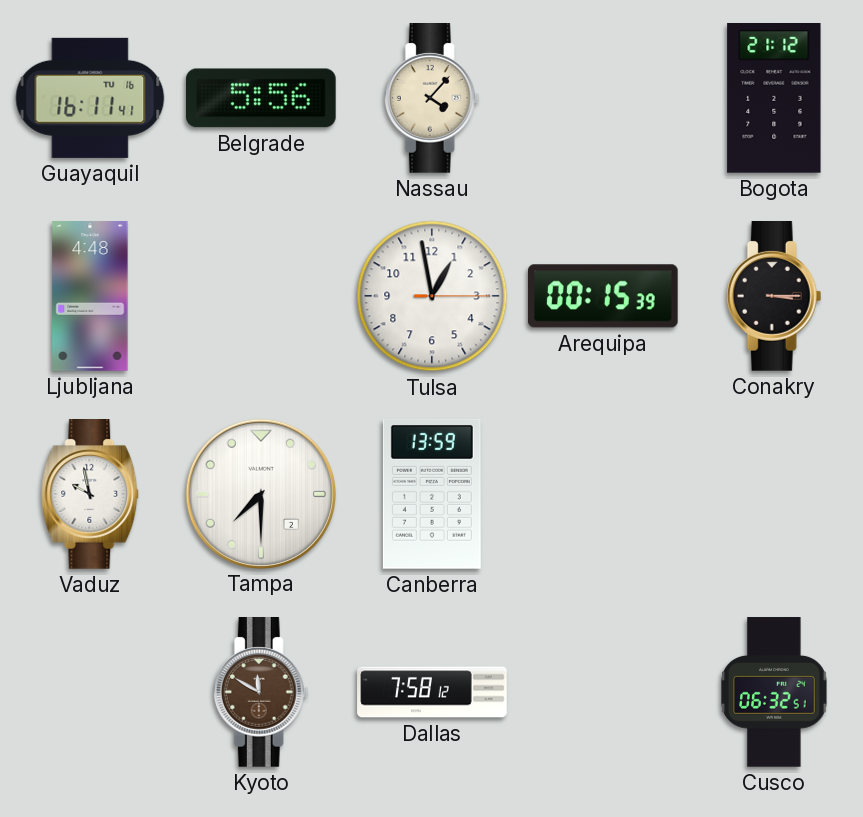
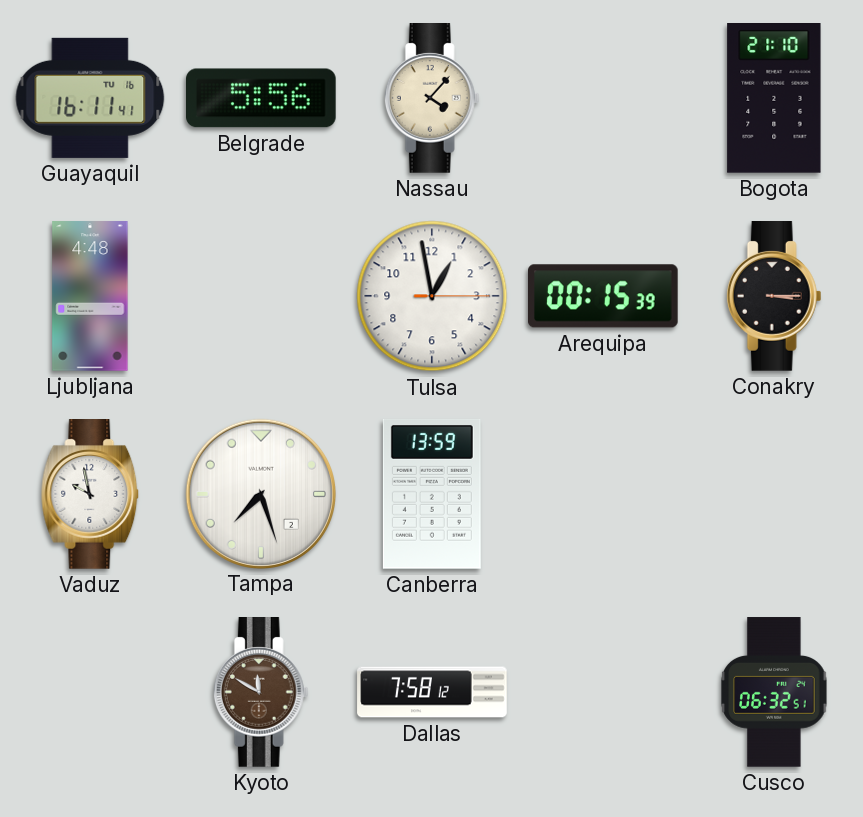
Bogota: 21:12 -> 21:10 (774, 99)
Tampa: 7:30 -> 7:27 (260, 493)
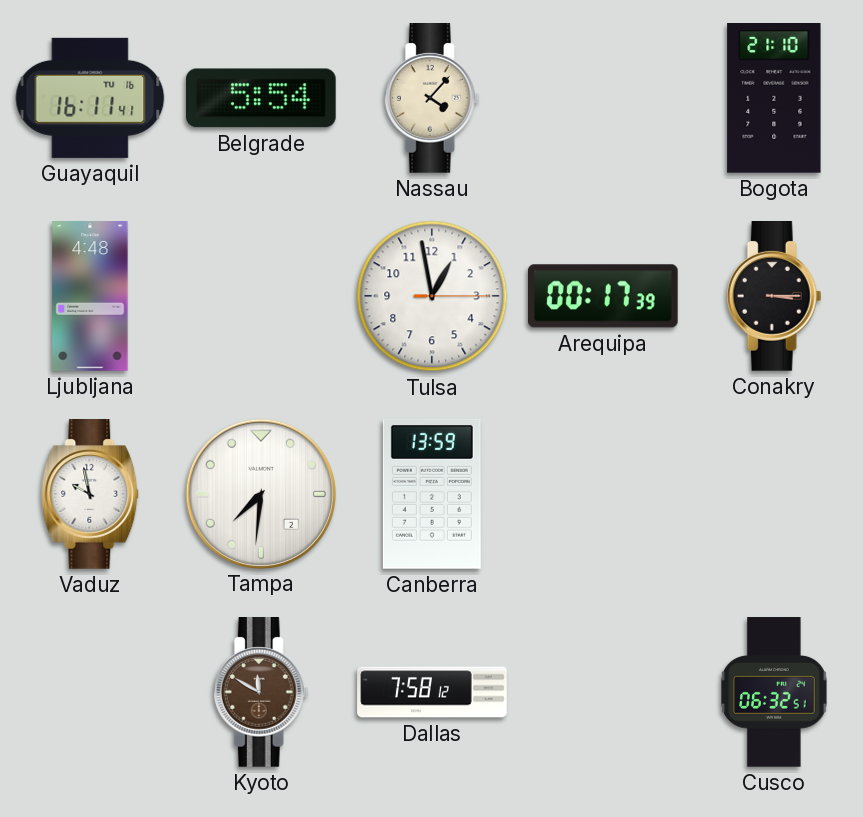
Belgrade: 5:56 -> 5:54 (262, 98)
Arequipa: 00:15 -> 00:17 (604, 296)
Tampa: 7:27 -> 7:31 (260, 493)
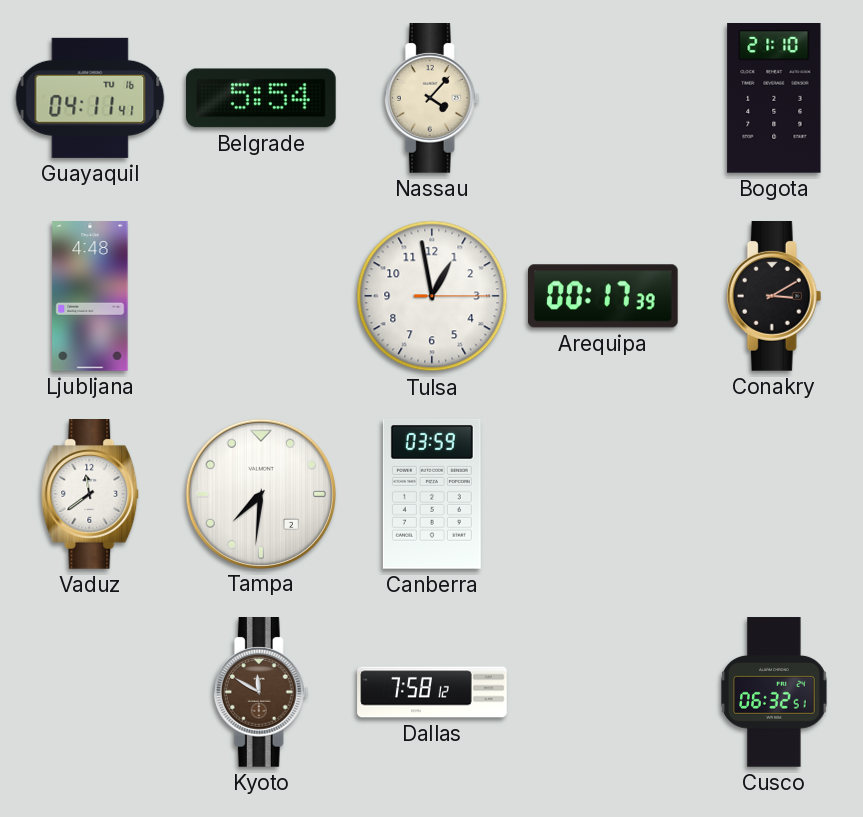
Guayaquil: 16:11 -> 04:11 (90, 98)
Conakry: 3:15 -> 3:10 (774, 296)
Vaduz: 9:58 -> 11:39 (90, 494)
Canberra: 13:59 -> 03:59 (432, 495)
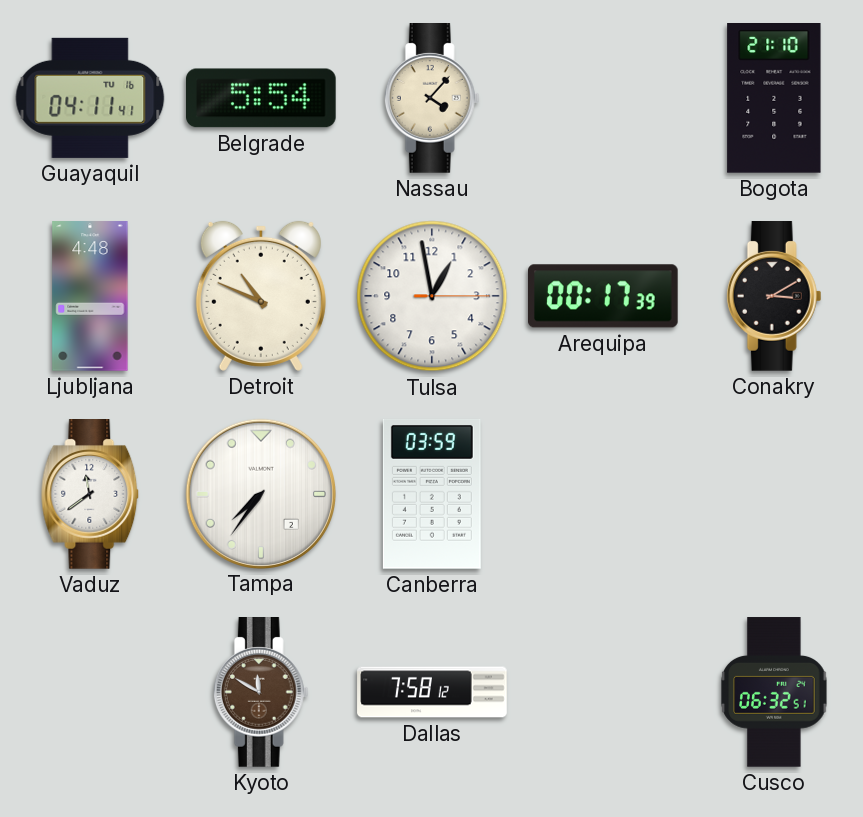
Detroit: none -> 10:49 (261, 296)
Tampa: 7:31 -> 7:36 (260, 493)
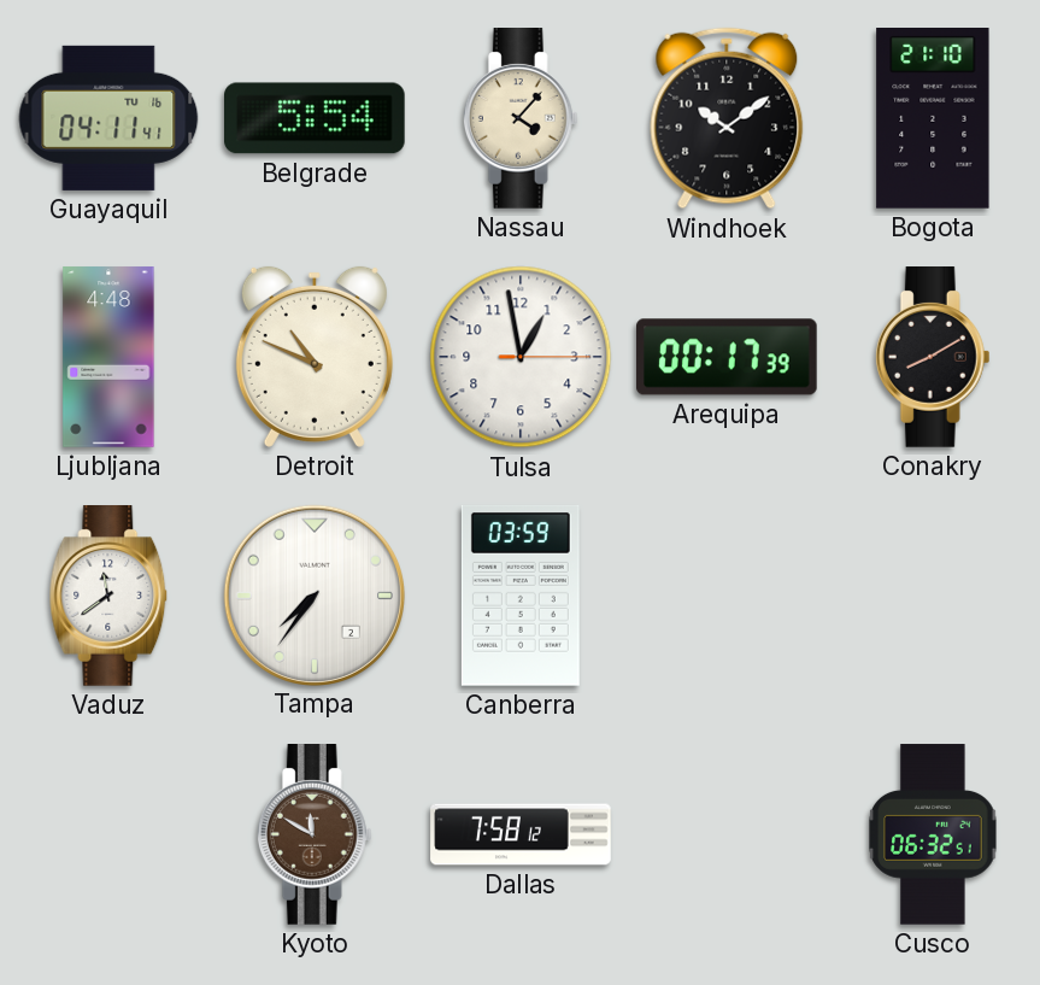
Windhoek: none -> 10:09 (727, 118)
Conakry: 3:10 -> 8:10 (933, 357)
